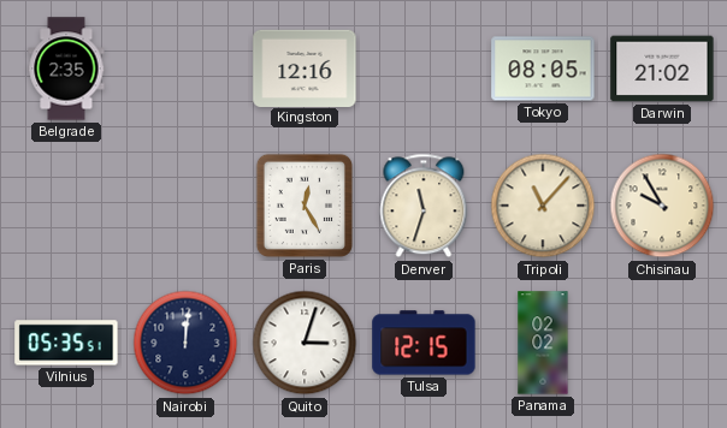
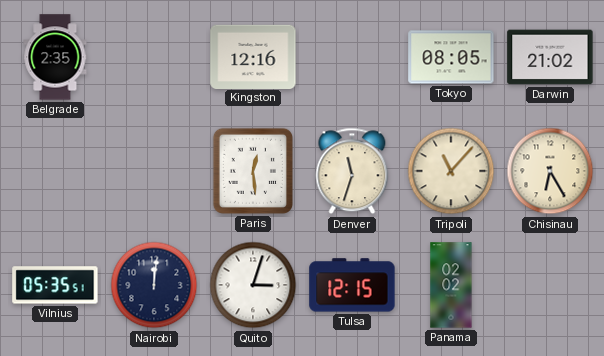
Paris: 12:25 -> 12:29 (253, 171)
Chisinau: 9:55 -> 6:25 (550, 171)
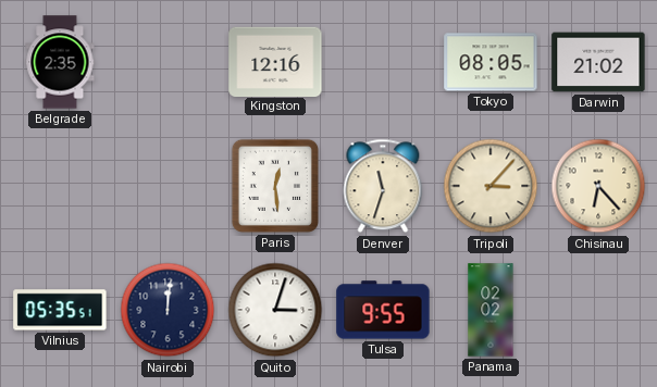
Tripoli: 11:07 -> 3:07 (491, 186)
Chisinau: 6:25 -> 6:23 (598, 186)
Tulsa: 12:15 -> 9:55 (383, 310)
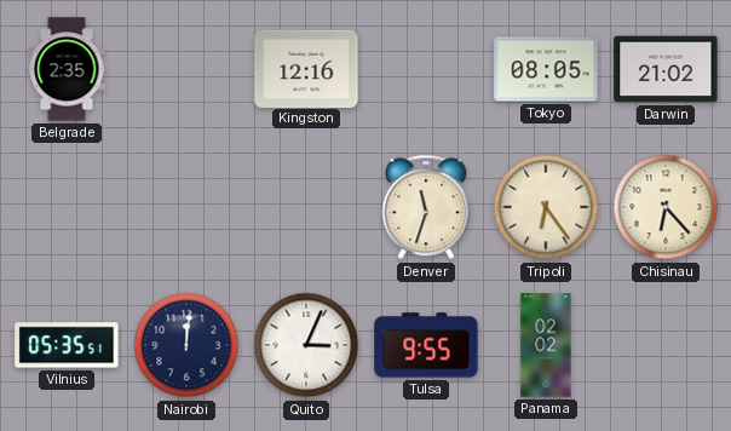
Paris: 12:29 -> none (275, 186)
Tripoli: 3:07 -> 6:24 (546, 207)
Quito: 3:03 -> 3:04 (306, 345)
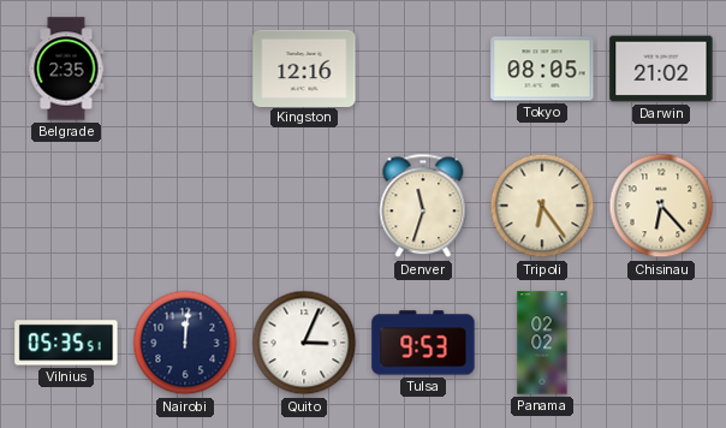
Tulsa: 9:55 -> 9:53 (423, 343)
